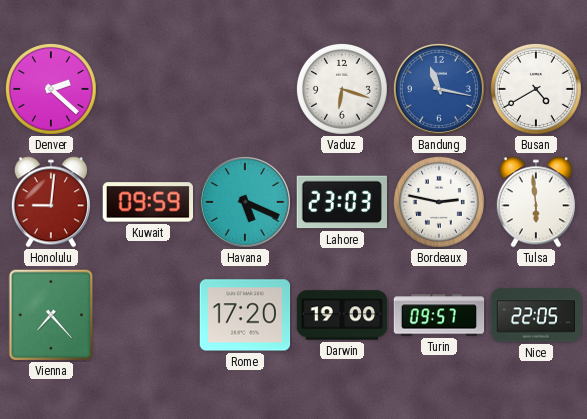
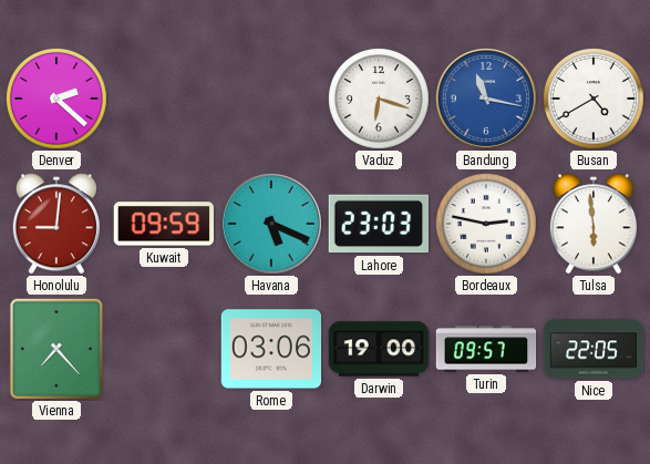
Rome: 17:20 -> 03:06 (271, 349)
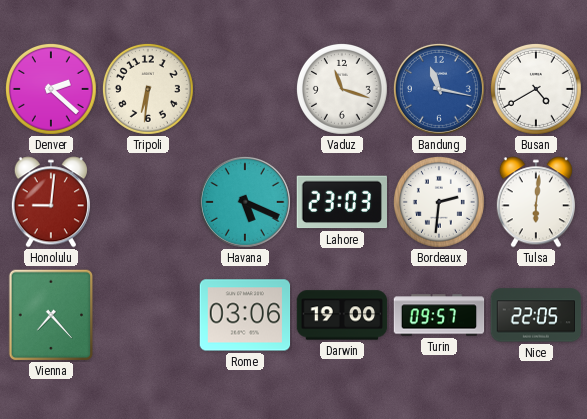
Tripoli: none -> 6:31 (148, 89)
Vaduz: 6:18 -> 11:18 (342, 89)
Kuwait: 09:59 -> none (163, 224)
Bordeaux: 2:47 -> 2:31 (439, 202)
Tulsa: 5:59 -> 6:01 (536, 202)
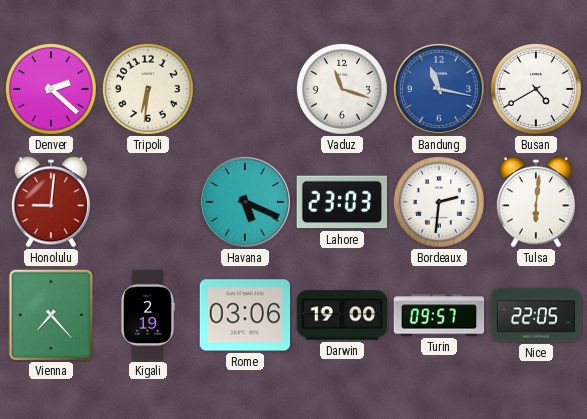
Kigali: none -> 2:19 (147, 315)
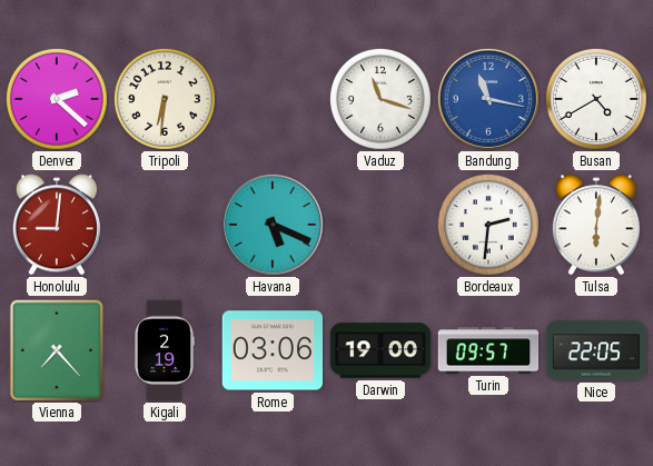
Lahore: 23:03 -> none (341, 202)
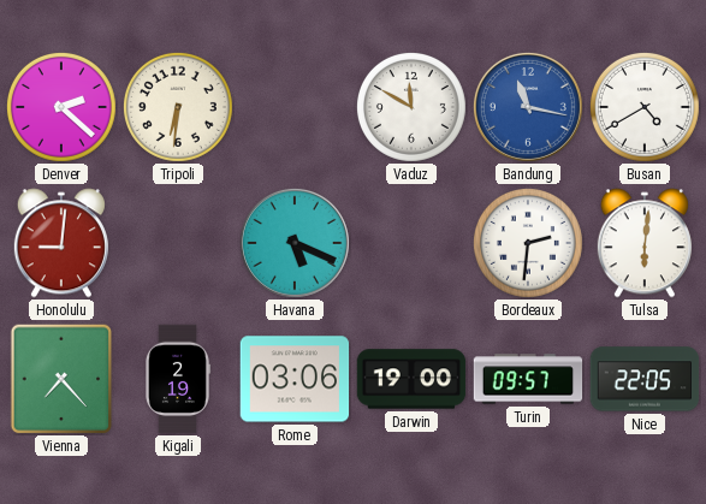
Vaduz: 11:18 -> 11:50 (411, 107)
